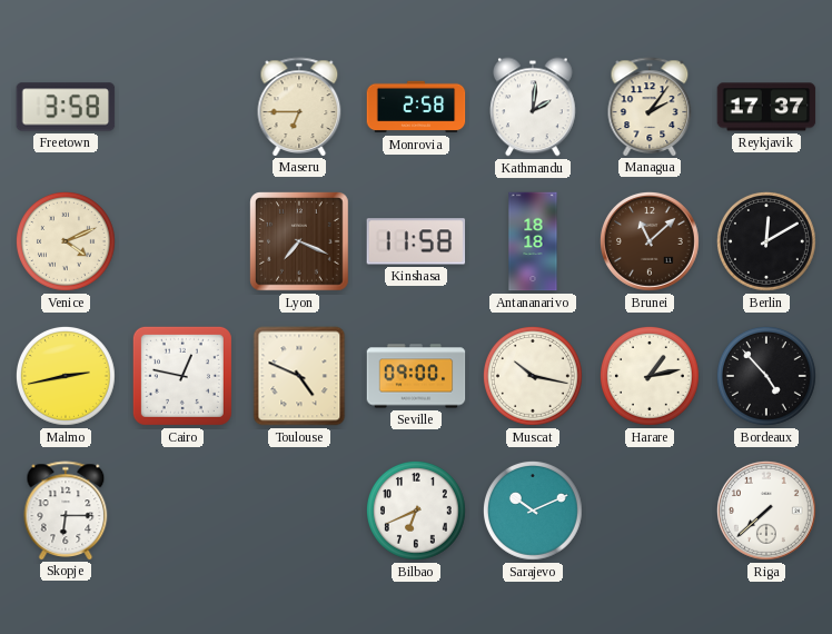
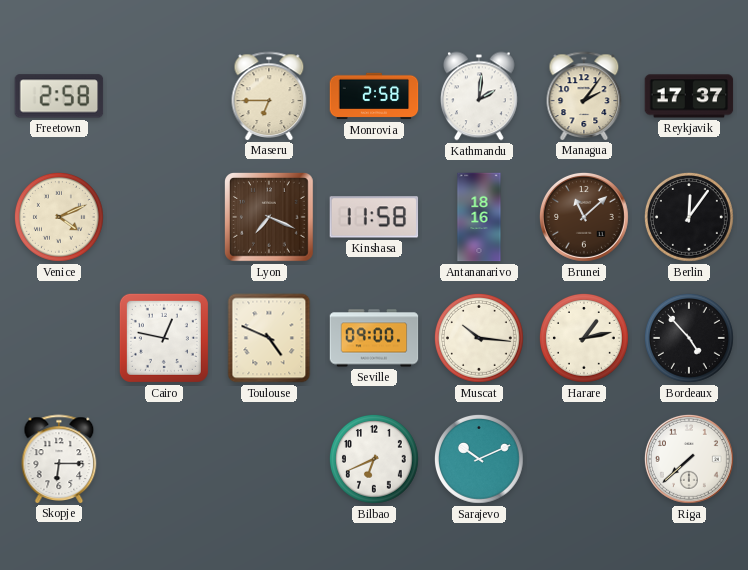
Freetown: 3:58 -> 2:58 (59, 96)
Antananarivo: 18:18 -> 18:16 (479, 217)
Berlin: 12:10 -> 12:06 (689, 217)
Malmo: 2:43 -> none (66, 376)
Muscat: 10:17 -> 10:16 (479, 338)
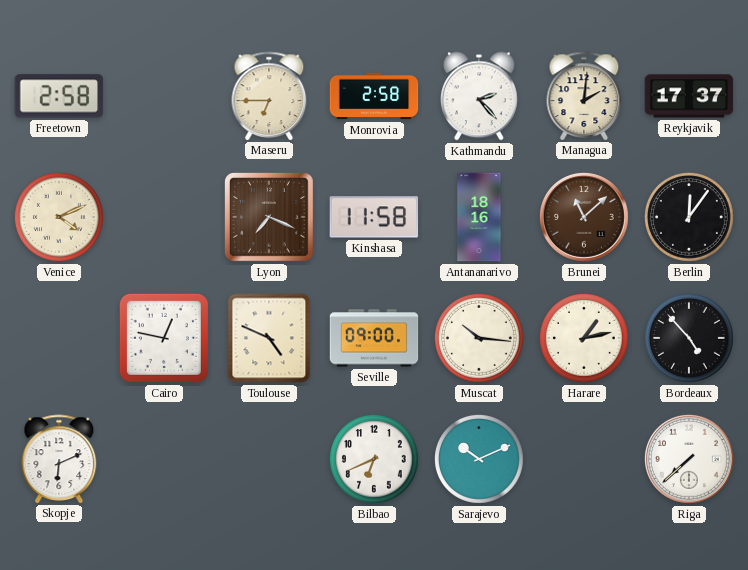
Kathmandu: 2:01 -> 2:23 (480, 96)
Managua: 2:06 -> 2:01 (584, 96)
Skopje: 6:15 -> 6:11 (59, 459)
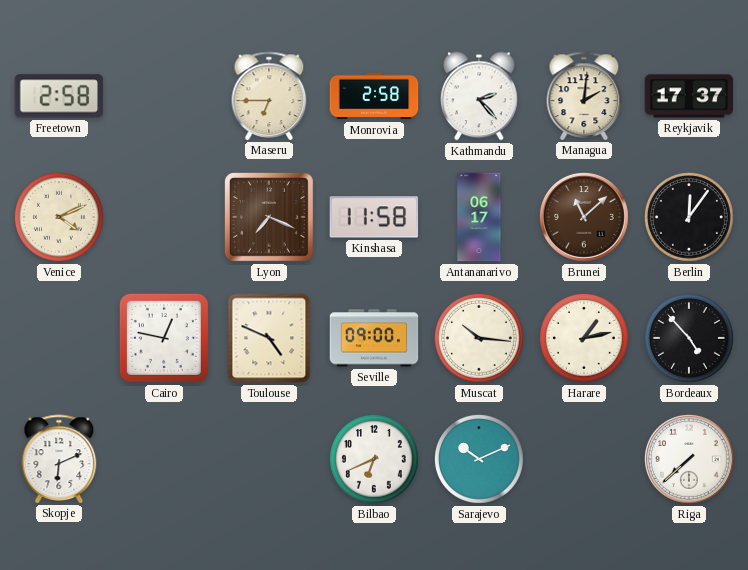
Antananarivo: 18:16 -> 06:17 (479, 217)
